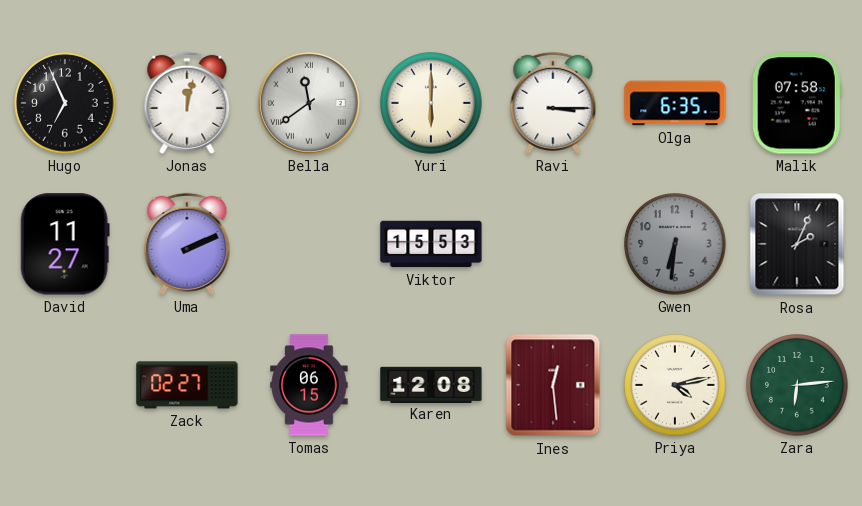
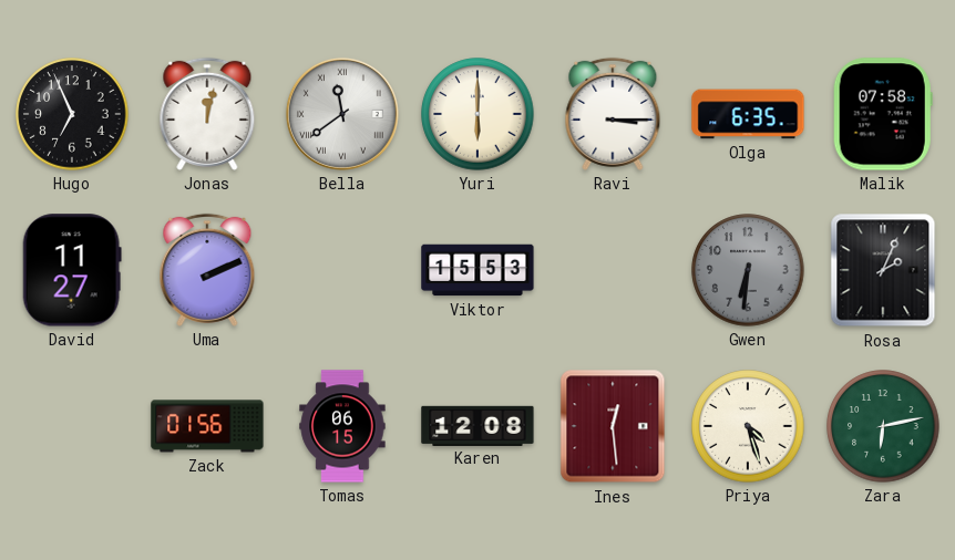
Zack: 02:27 -> 01:56 (207, 426)
Priya: 4:13 -> 4:27 (748, 426)
Zara: 6:14 -> 6:13 (883, 426)
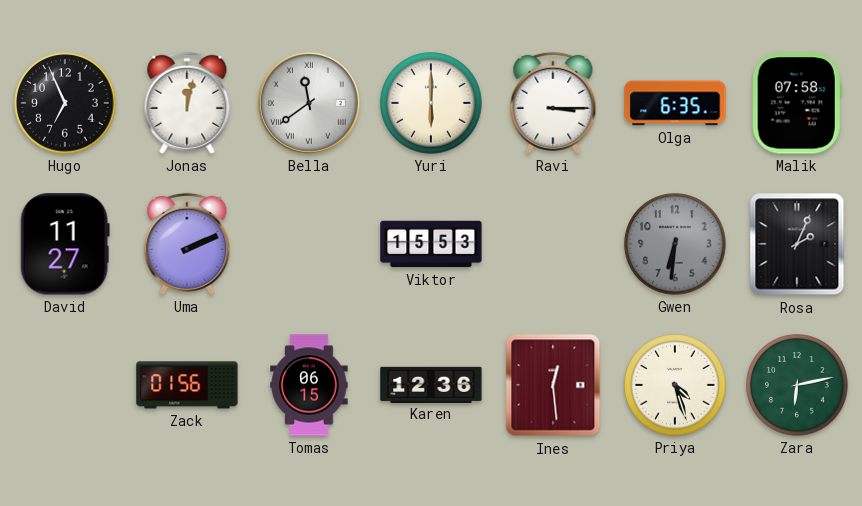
Karen: 12:08 -> 12:36 (431, 384)
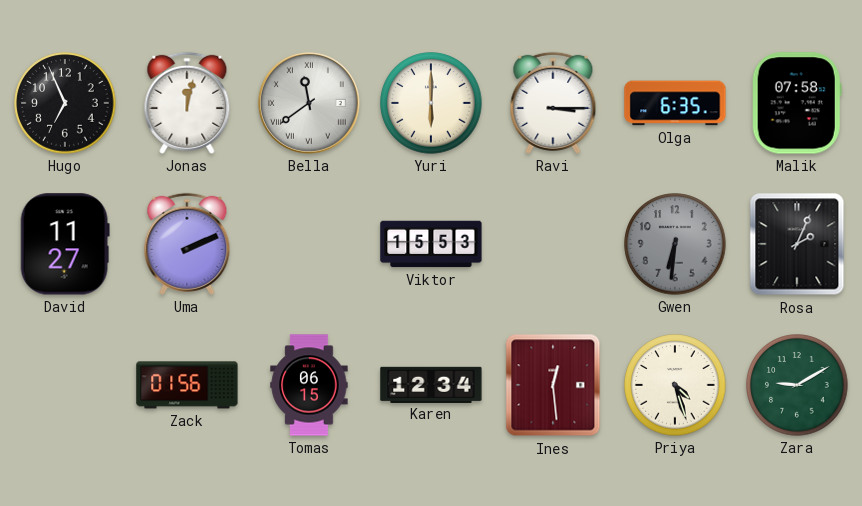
Karen: 12:36 -> 12:34 (431, 384)
Zara: 6:13 -> 9:10 (797, 385)
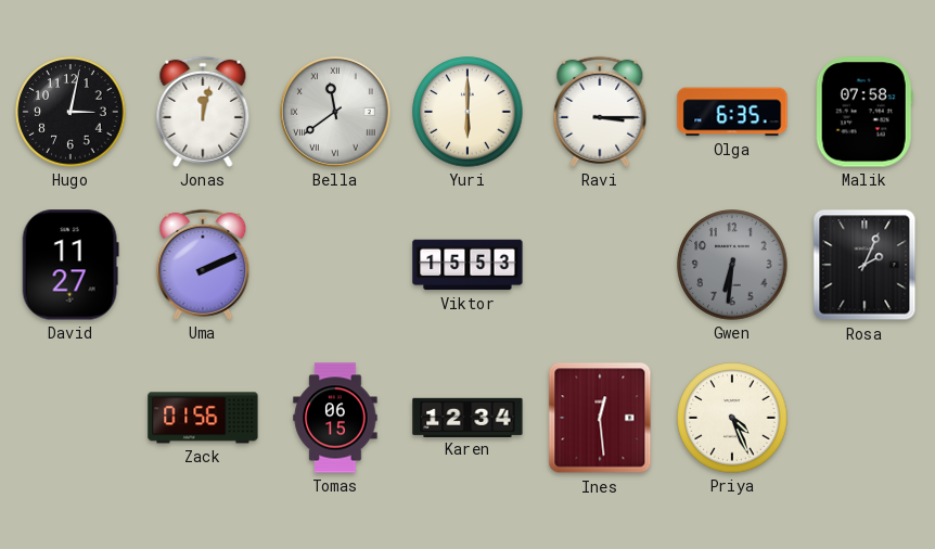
Hugo: 6:56 -> 3:02 (71, 112)
Priya: 4:27 -> 4:26 (732, 418)
Zara: 9:10 -> none (797, 385)
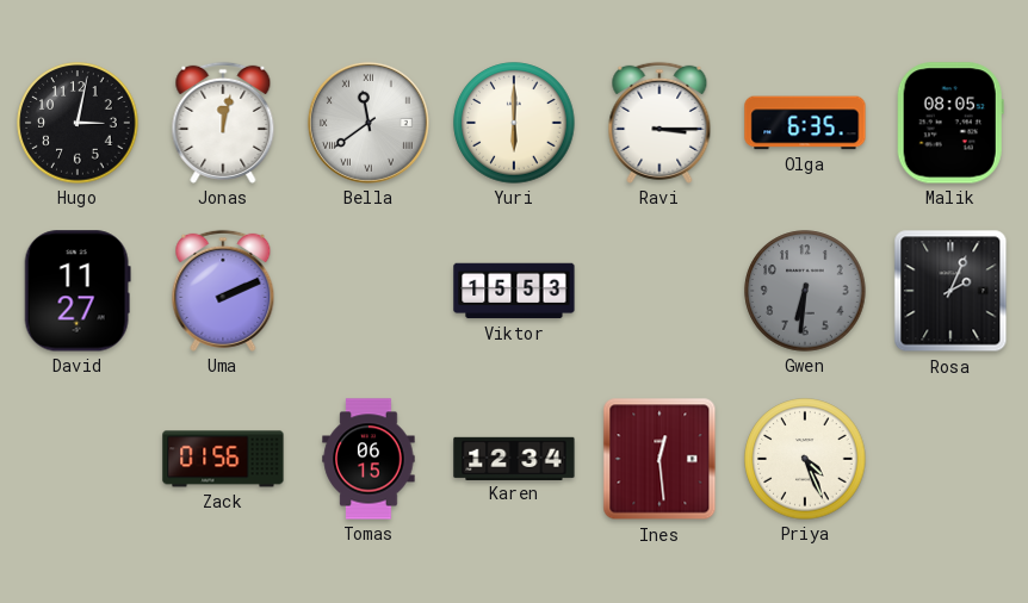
Malik: 07:58 -> 08:05 (950, 123)
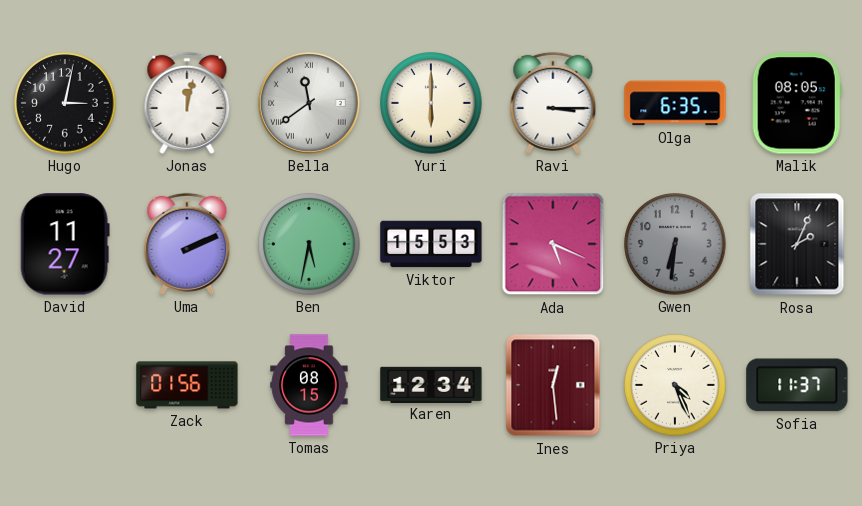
Ben: none -> 5:32 (309, 244)
Ada: none -> 5:19 (553, 244)
Tomas: 06:15 -> 08:15 (309, 385)
Sofia: none -> 11:37 (797, 385)
